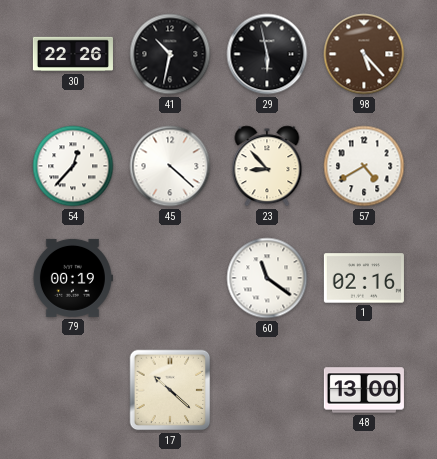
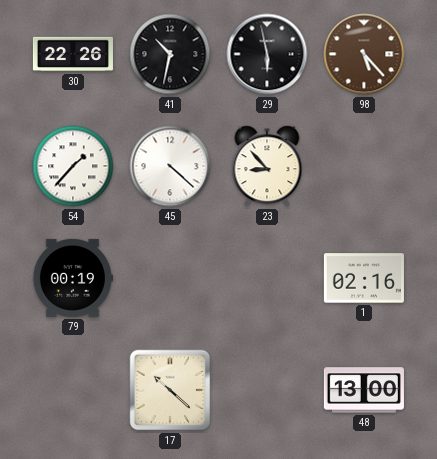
54: 12:37 -> 1:37 (73, 166)
57: 4:40 -> none (364, 166)
60: 11:21 -> none (267, 278)
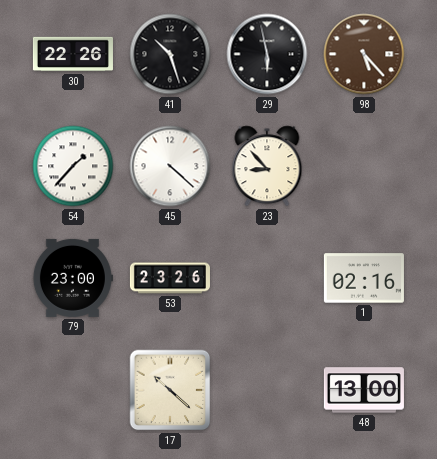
41: 10:32 -> 10:27 (170, 54)
79: 00:19 -> 23:00 (72, 278)
53: none -> 23:26 (170, 278)
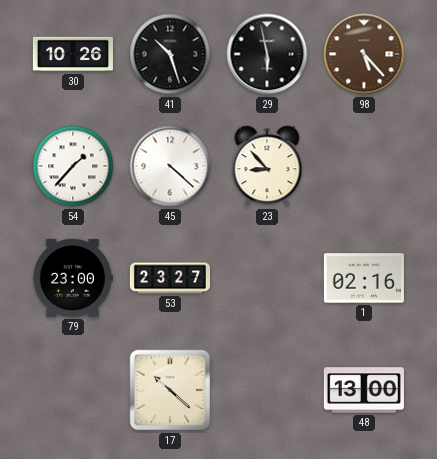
30: 22:26 -> 10:26 (73, 54)
53: 23:26 -> 23:27 (170, 278)
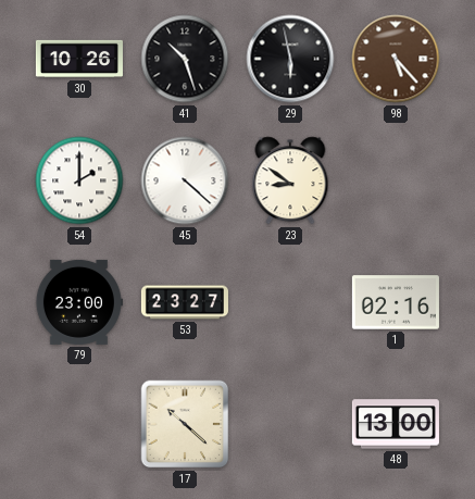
54: 1:37 -> 2:00 (79, 180)
23: 8:53 -> 8:51 (290, 180)
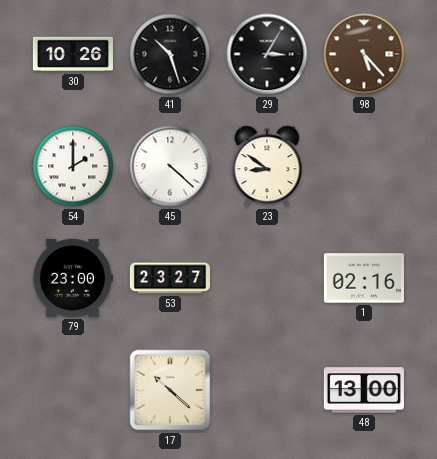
29: 5:58 -> 3:05 (267, 54)
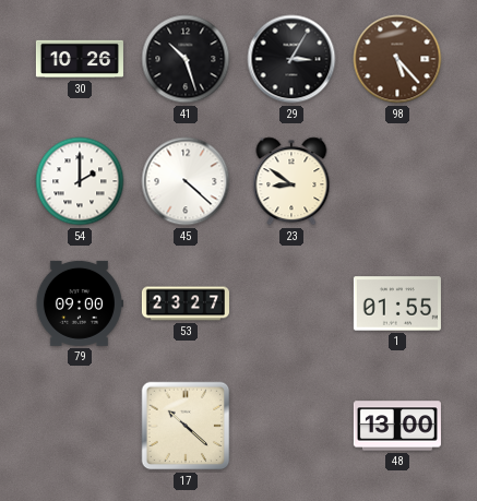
79: 23:00 -> 09:00 (79, 303)
1: 02:16 -> 01:55 (397, 303)
